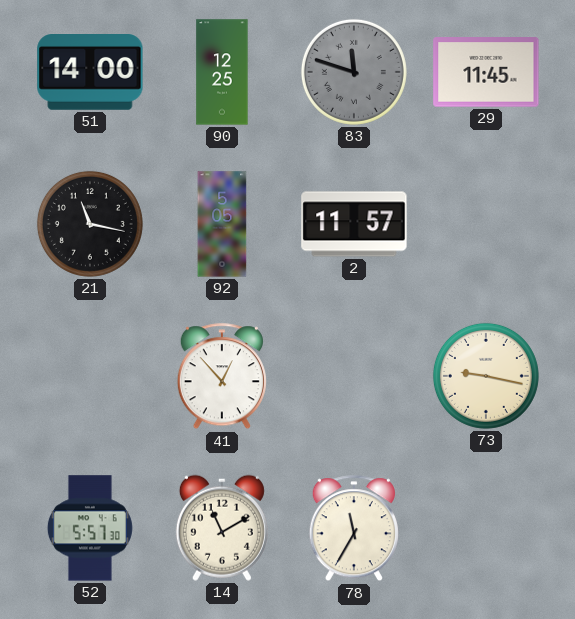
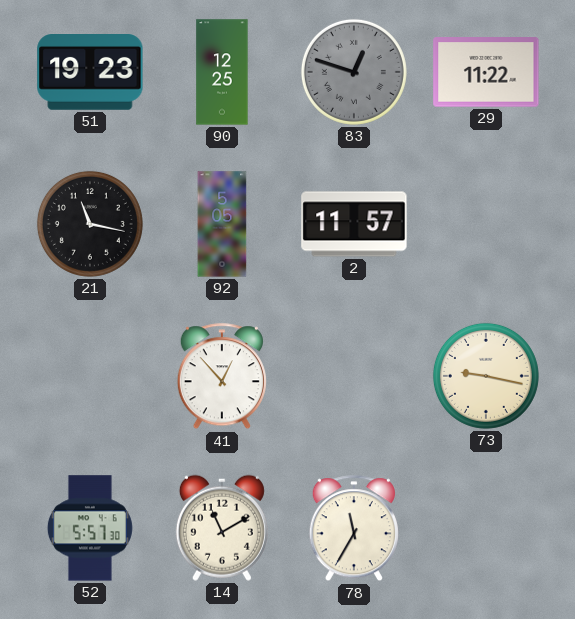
51: 14:00 -> 19:23 (90, 73)
83: 11:48 -> 12:48 (354, 72)
29: 11:45 -> 11:22 (486, 72)
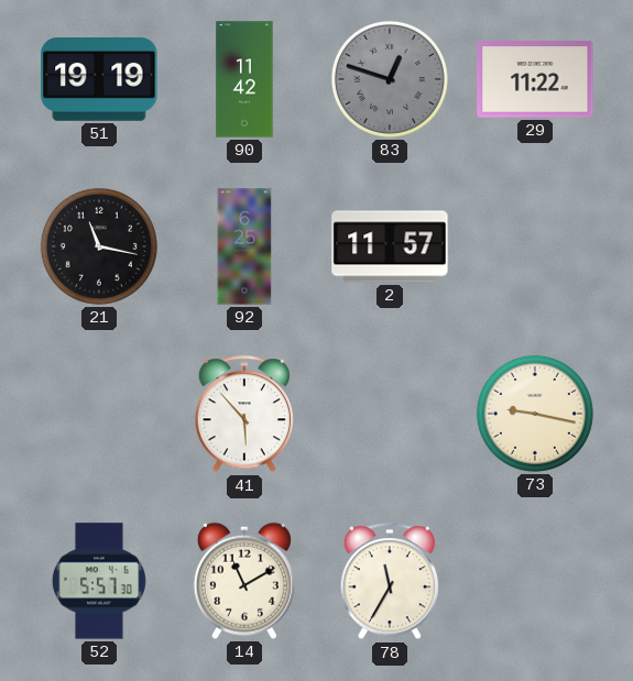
51: 19:23 -> 19:19 (99, 80)
90: 12:25 -> 11:42 (244, 79)
92: 5:05 -> 6:25 (244, 246)
41: 12:53 -> 5:53 (244, 415)
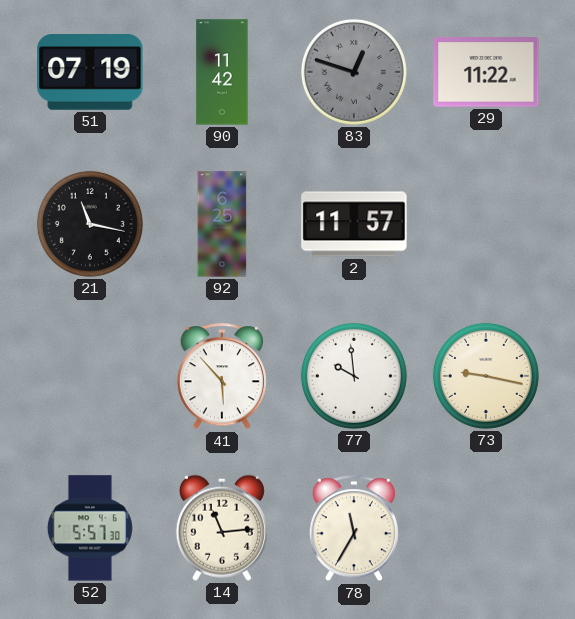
51: 19:19 -> 07:19 (90, 73)
77: none -> 9:59 (354, 376)
14: 11:10 -> 11:14 (222, 528)
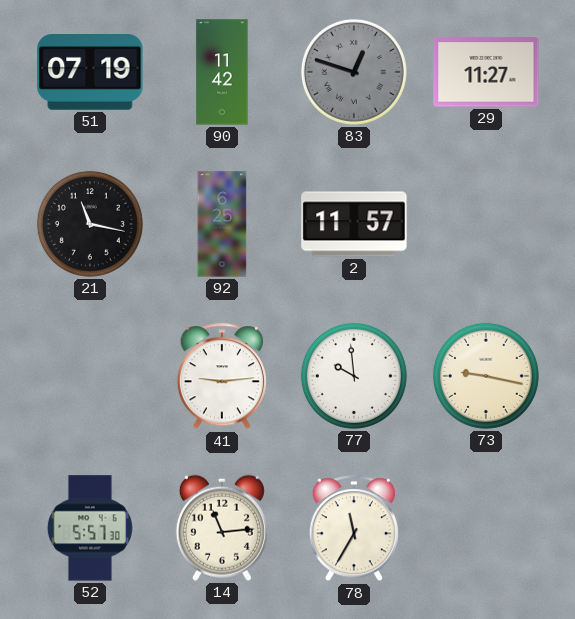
29: 11:22 -> 11:27 (486, 72)
41: 5:53 -> 9:14 (222, 377)
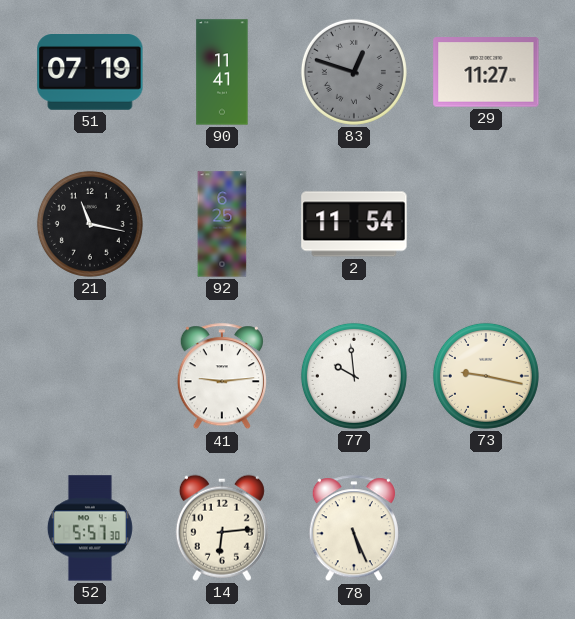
90: 11:42 -> 11:41 (222, 72)
2: 11:57 -> 11:54 (354, 224)
14: 11:14 -> 6:14 (222, 528)
78: 11:35 -> 5:26 (354, 529)
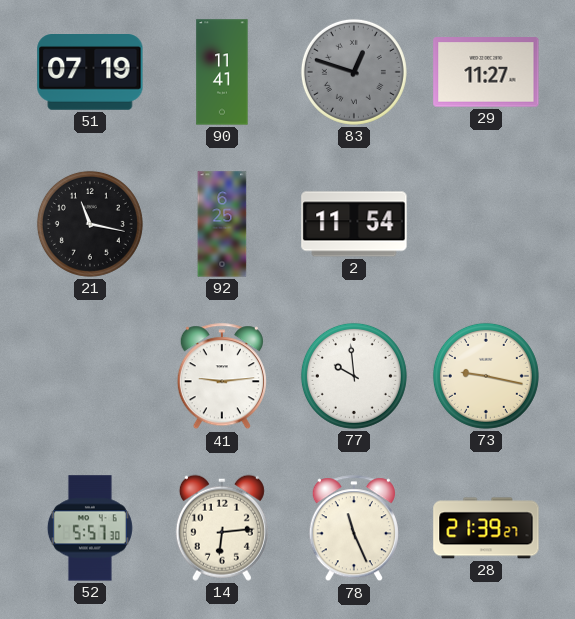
78: 5:26 -> 11:26 (354, 529)
28: none -> 21:39 (486, 528)
